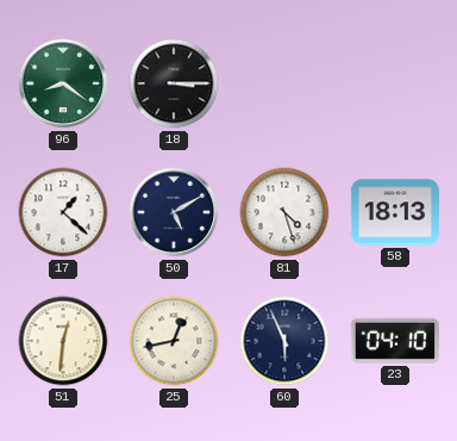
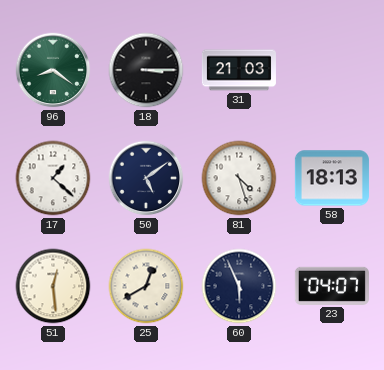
31: none -> 21:03 (239, 70)
50: 5:10 -> 5:09 (146, 178)
51: 12:31 -> 12:29 (53, 286)
25: 12:43 -> 12:40 (146, 286)
23: 04:10 -> 04:07 (332, 286)
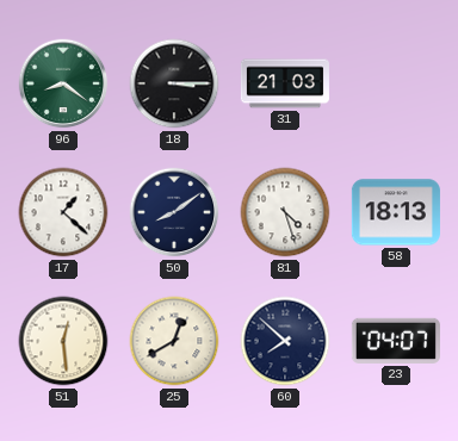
50: 5:09 -> 8:09 (174, 212)
60: 5:56 -> 7:52 (285, 341)
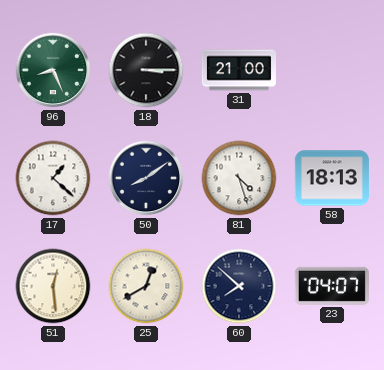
96: 8:21 -> 8:26 (53, 70)
31: 21:03 -> 21:00 (239, 70)
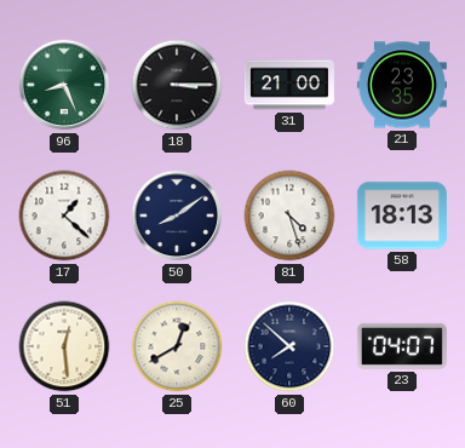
21: none -> 23:35 (402, 85)
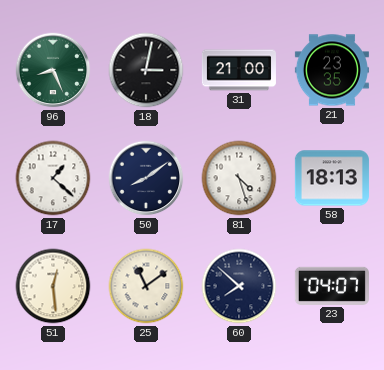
18: 3:15 -> 3:02 (146, 70)
25: 12:40 -> 11:09 (146, 286)
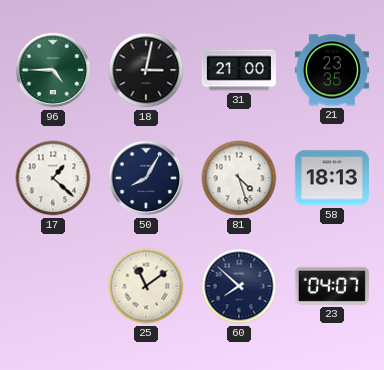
96: 8:26 -> 4:45 (53, 70)
50: 8:09 -> 8:05 (146, 178)
51: 12:29 -> none (53, 286)
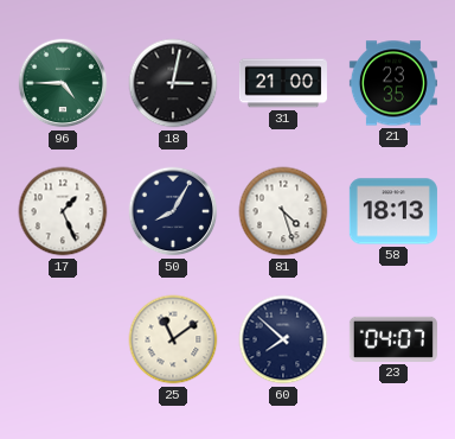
17: 1:22 -> 1:26 (63, 211)
